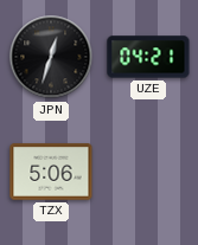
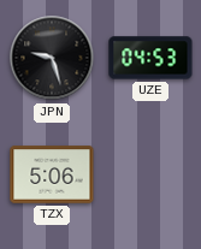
JPN: 12:33 -> 9:27 (52, 58)
UZE: 04:21 -> 04:53 (150, 58)
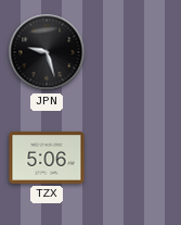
UZE: 04:53 -> none (150, 58)
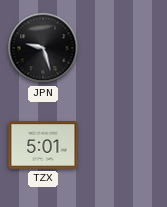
TZX: 5:06 -> 5:01 (43, 145)
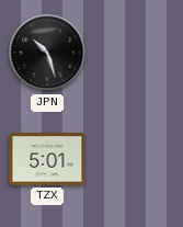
JPN: 9:27 -> 10:27 (47, 53)
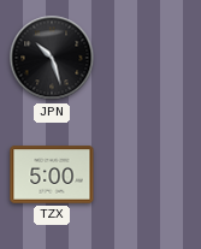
TZX: 5:01 -> 5:00 (52, 174)
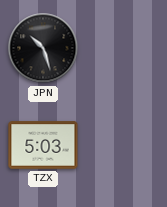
TZX: 5:00 -> 5:03 (43, 145)
